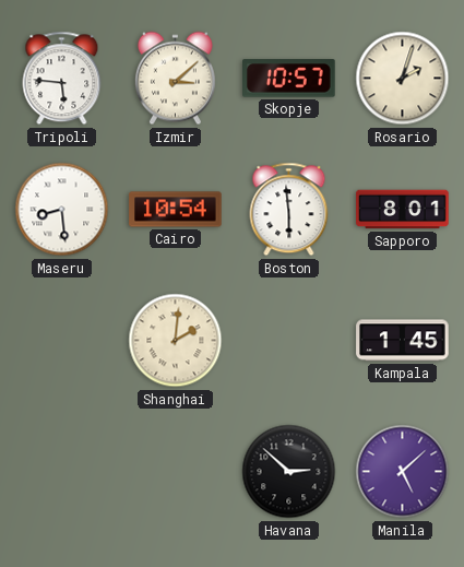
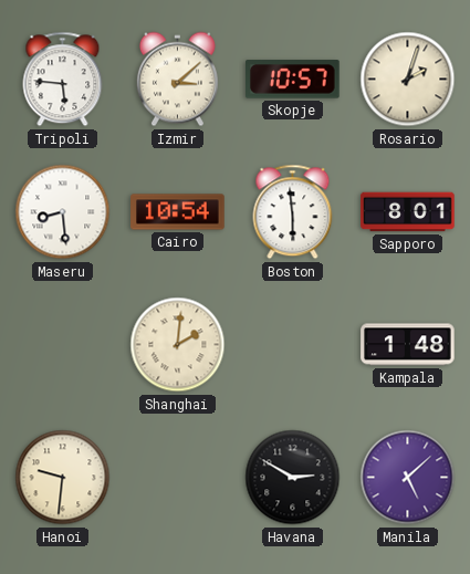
Kampala: 1:45 -> 1:48 (408, 345)
Hanoi: none -> 9:31 (63, 478)
Havana: 2:52 -> 2:50 (293, 478)
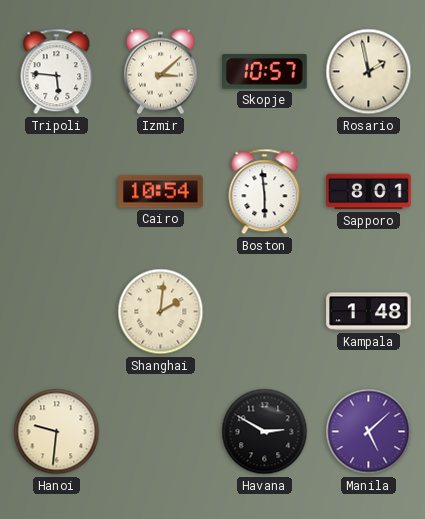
Rosario: 2:03 -> 1:58 (369, 72)
Maseru: 8:29 -> none (63, 212)
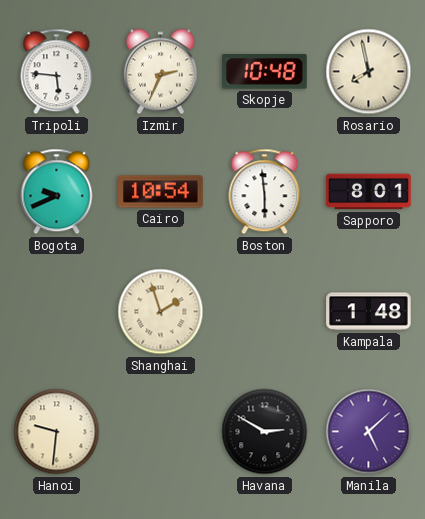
Izmir: 3:08 -> 2:34 (160, 72)
Skopje: 10:57 -> 10:48 (265, 72)
Rosario: 1:58 -> 7:58 (369, 72)
Bogota: none -> 9:41 (57, 192)
Shanghai: 2:01 -> 1:57 (161, 312)
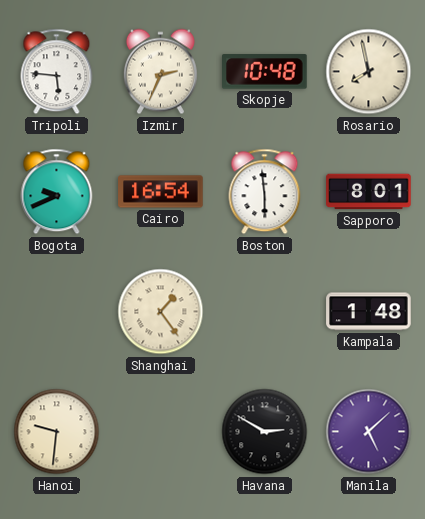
Cairo: 10:54 -> 16:54 (161, 192)
Shanghai: 1:57 -> 1:24 (161, 312)
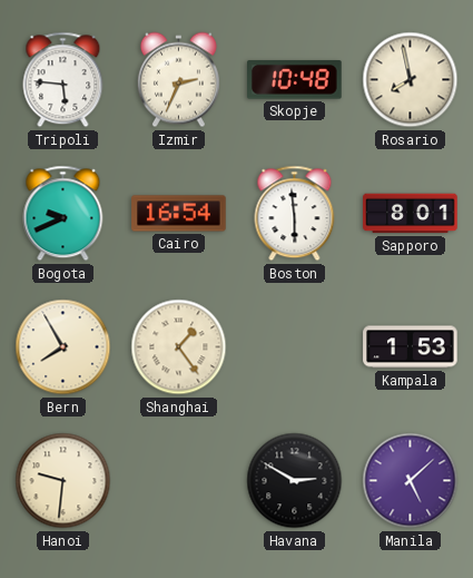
Bern: none -> 7:55 (63, 347)
Kampala: 1:48 -> 1:53 (411, 347)
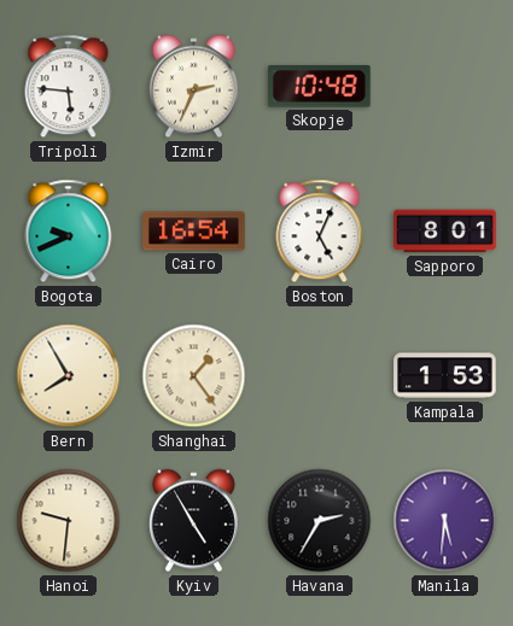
Rosario: 7:58 -> none (411, 80)
Boston: 5:59 -> 5:04 (320, 232)
Kyiv: none -> 4:55 (193, 521)
Havana: 2:50 -> 2:35 (320, 521)
Manila: 5:08 -> 5:31 (445, 521)
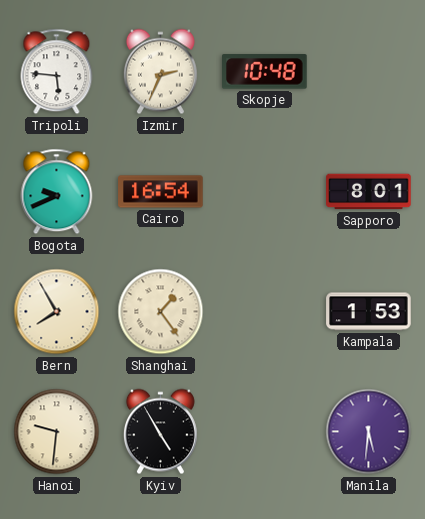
Boston: 5:04 -> none (320, 232)
Havana: 2:35 -> none (320, 521)
